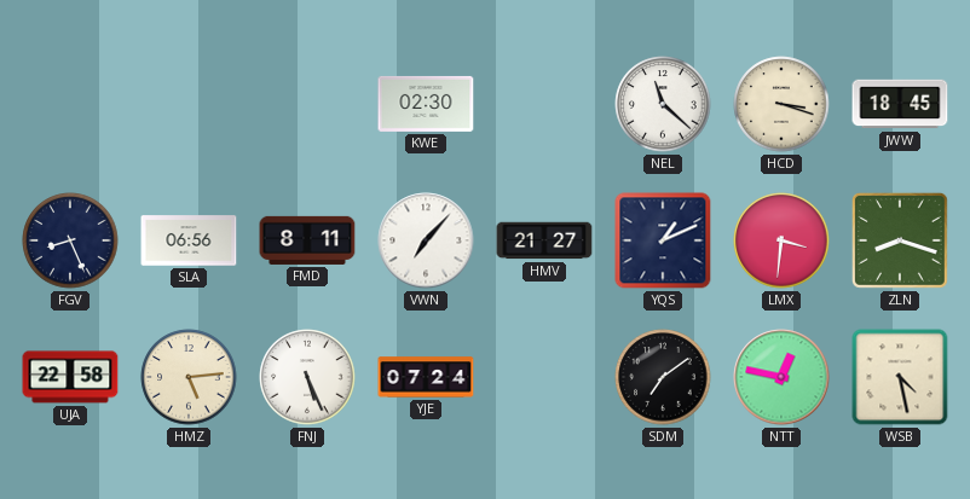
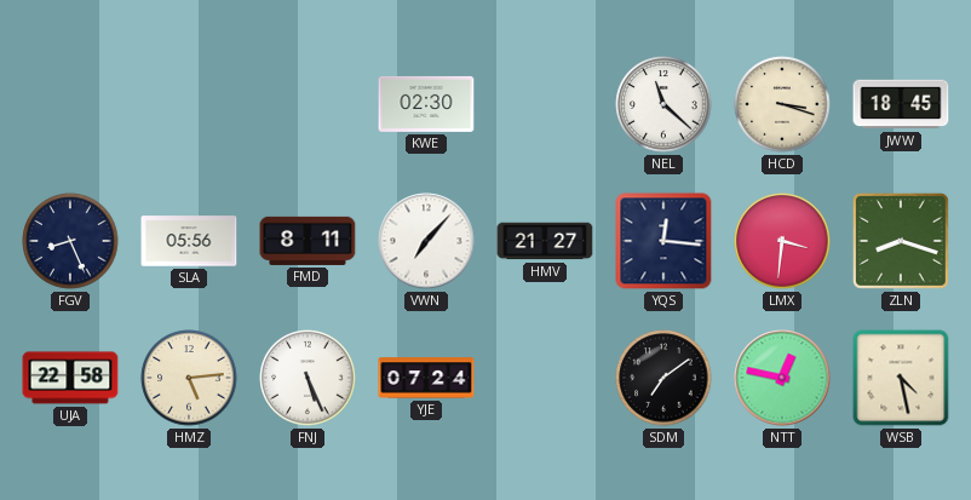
SLA: 06:56 -> 05:56 (189, 241)
YQS: 1:11 -> 12:16 (663, 241)
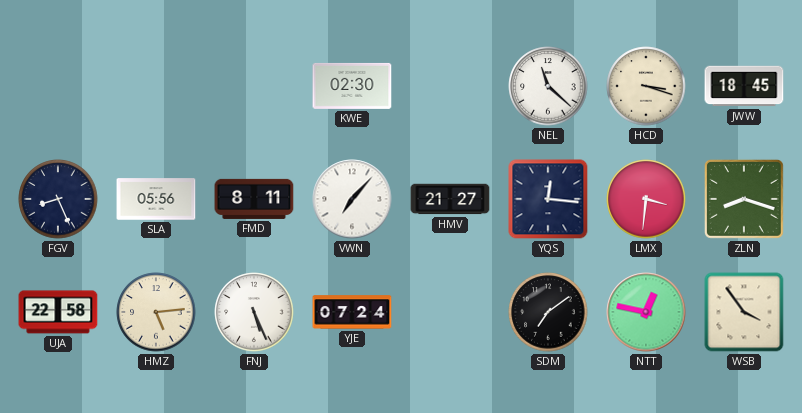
WSB: 4:28 -> 3:54 (744, 312)
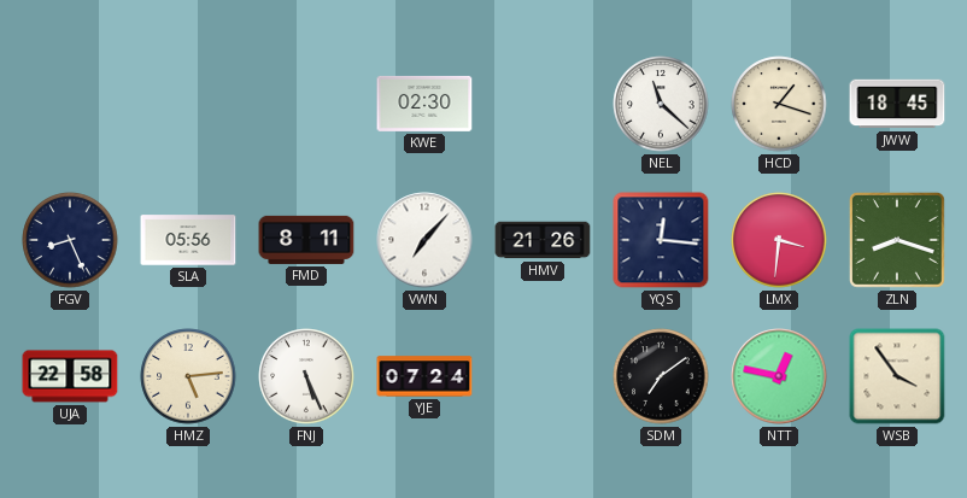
HCD: 3:18 -> 1:18 (779, 104)
HMV: 21:27 -> 21:26 (543, 240)
